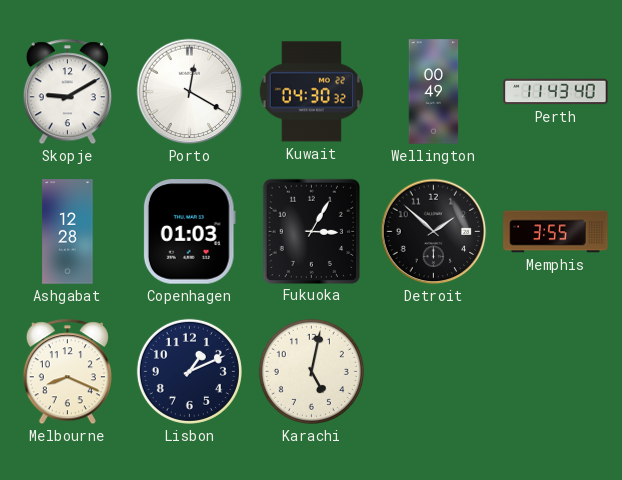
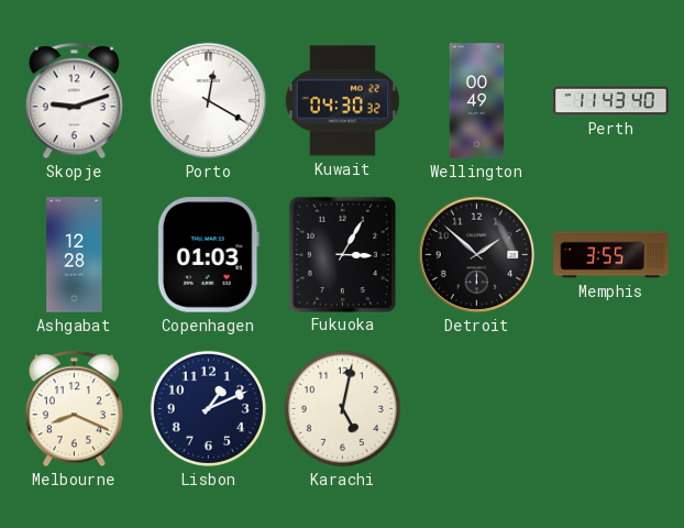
Skopje: 9:10 -> 9:12 (74, 101)
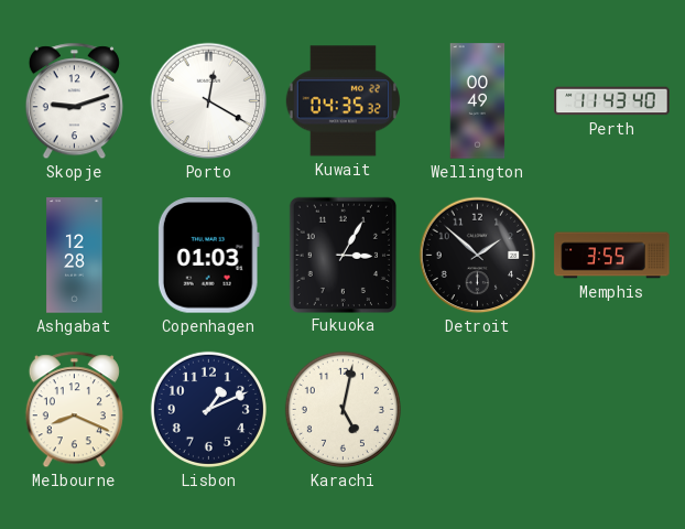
Kuwait: 04:30 -> 04:35 (342, 101)
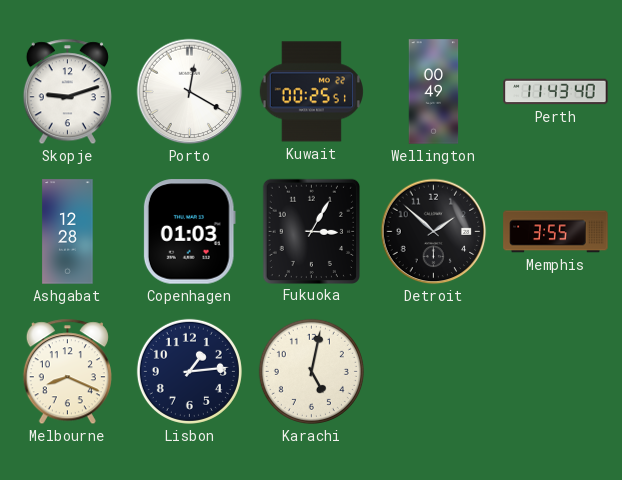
Kuwait: 04:35 -> 00:25 (311, 92)
Lisbon: 1:11 -> 1:14 (189, 371)
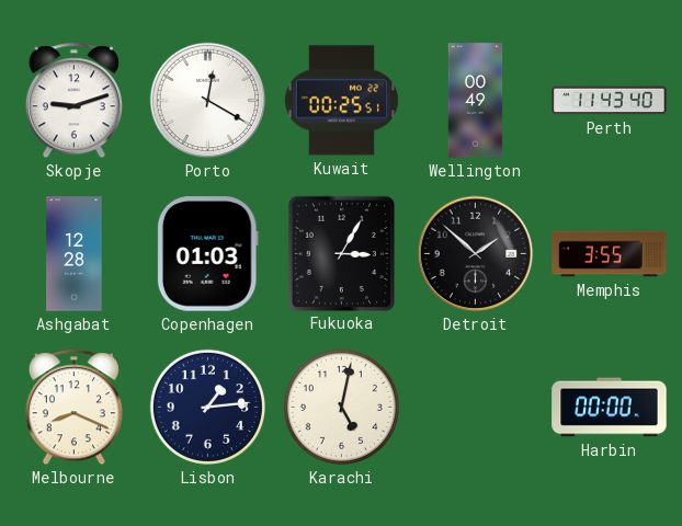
Harbin: none -> 00:00 (610, 408)
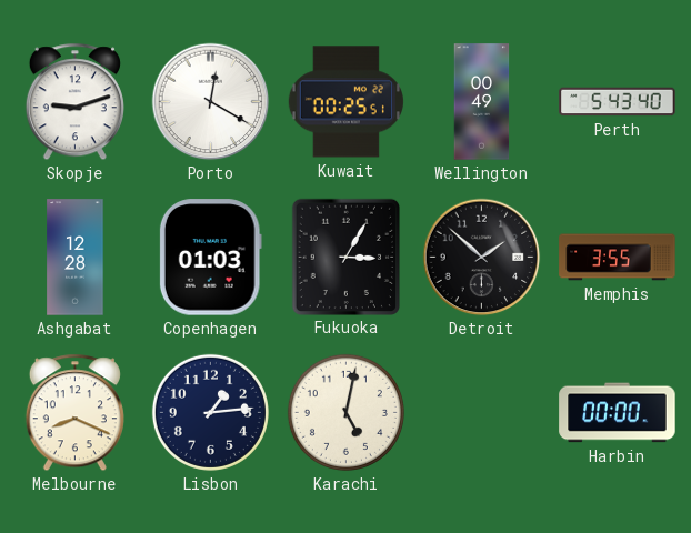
Perth: 11:43 -> 5:43 (618, 102)
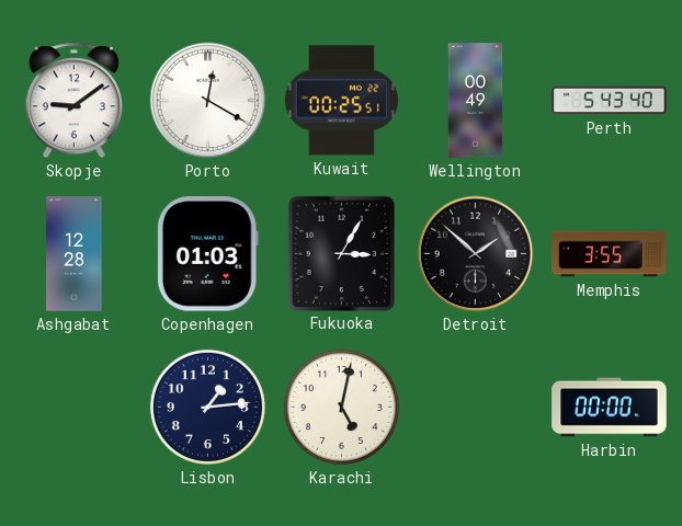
Skopje: 9:12 -> 9:09 (73, 101)
Melbourne: 8:19 -> none (74, 413)
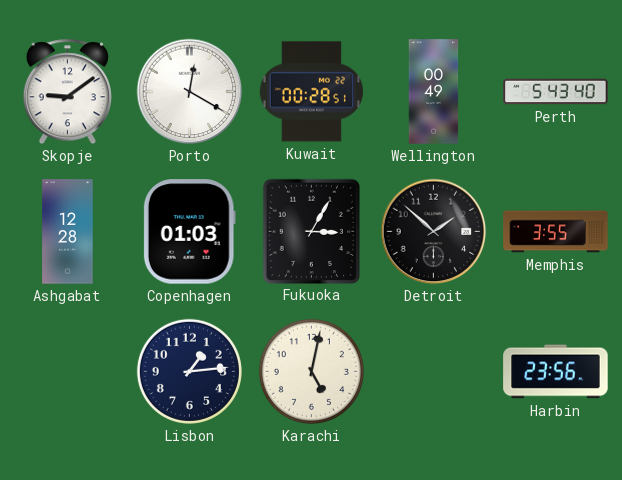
Kuwait: 00:25 -> 00:28 (311, 92)
Harbin: 00:00 -> 23:56 (556, 372)
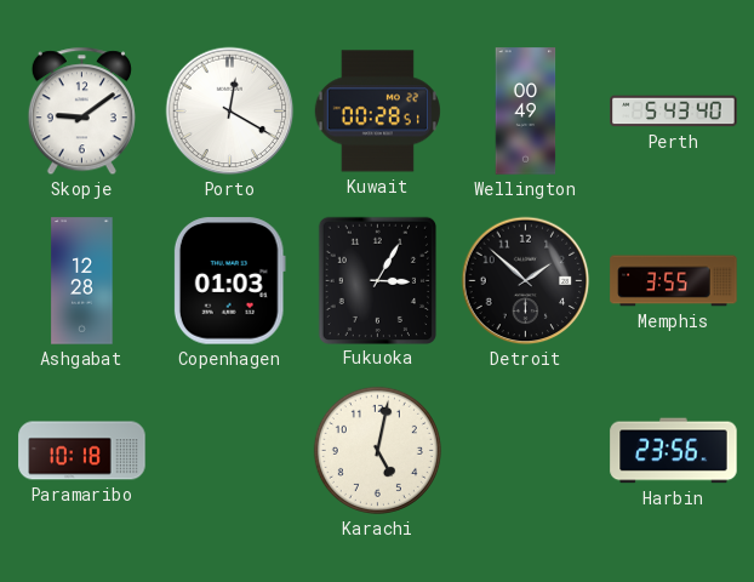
Paramaribo: none -> 10:18 (82, 451)
Lisbon: 1:14 -> none (189, 371)
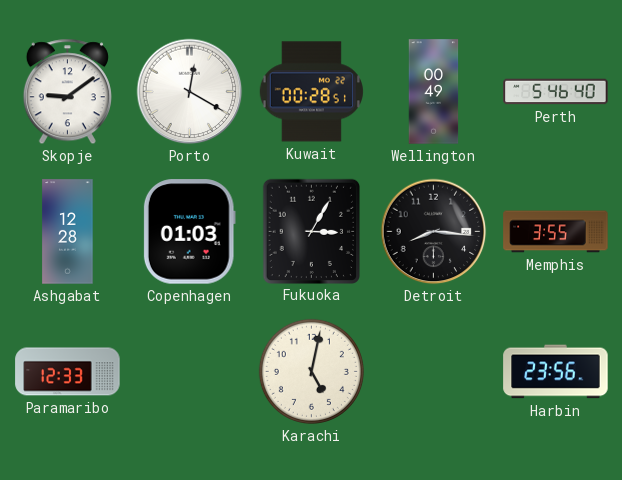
Perth: 5:43 -> 5:46 (556, 92)
Detroit: 1:52 -> 8:16 (434, 232)
Paramaribo: 10:18 -> 12:33 (68, 372)
